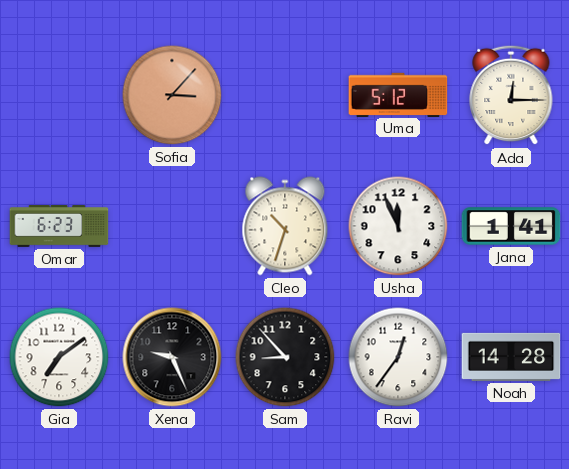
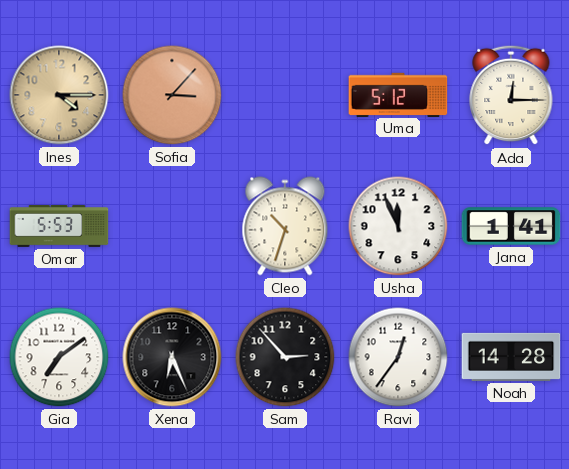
Ines: none -> 4:15 (59, 95)
Omar: 6:23 -> 5:53 (59, 226)
Xena: 9:26 -> 6:26 (172, 357)
Sam: 8:53 -> 2:53 (285, 357)
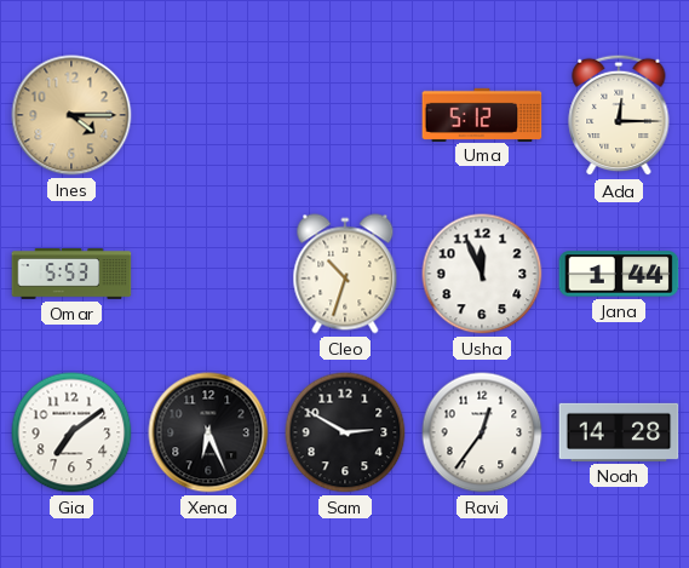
Sofia: 3:07 -> none (172, 95)
Jana: 1:41 -> 1:44 (619, 274)
Sam: 2:53 -> 2:50 (345, 432)
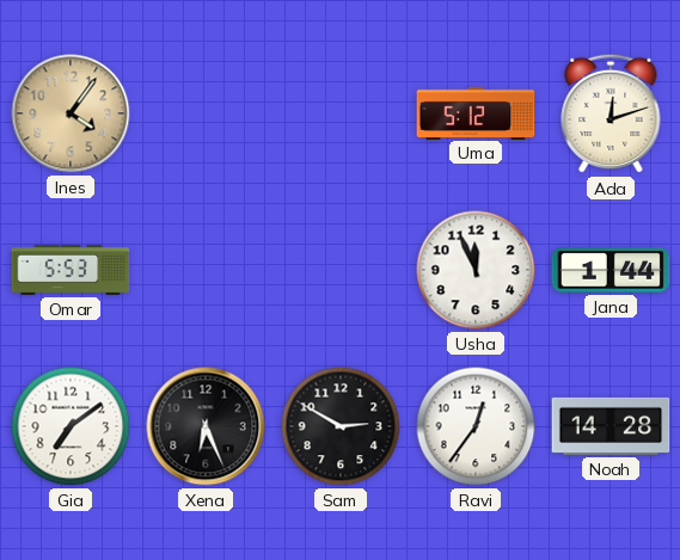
Ines: 4:15 -> 4:06 (71, 113)
Ada: 12:15 -> 12:12 (611, 113)
Cleo: 10:33 -> none (345, 274)
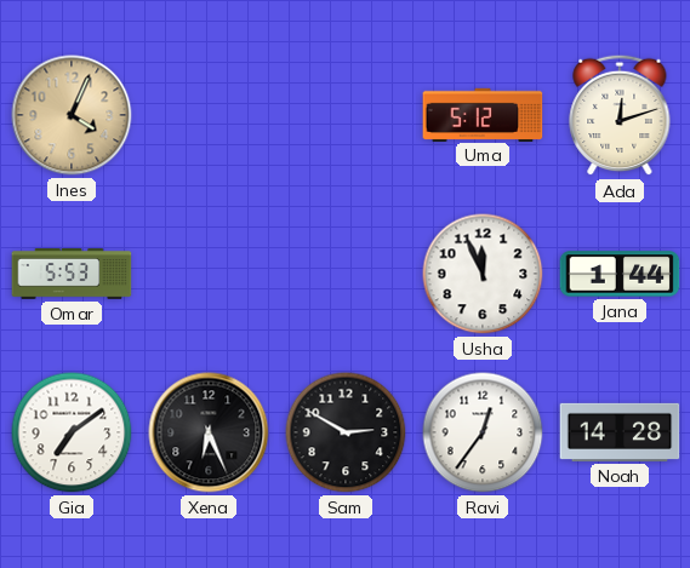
Ines: 4:06 -> 4:04 (72, 115)
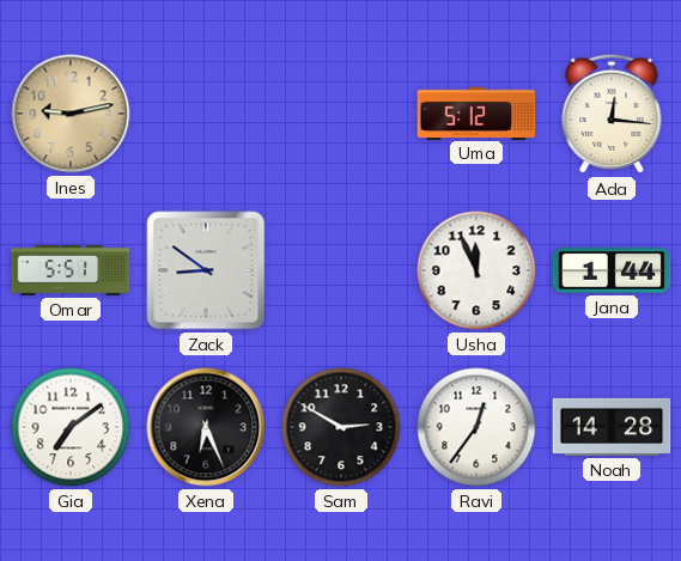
Ines: 4:04 -> 9:13 (71, 114)
Ada: 12:12 -> 12:16 (612, 114)
Omar: 5:53 -> 5:51 (71, 270)
Zack: none -> 8:51 (206, 270)
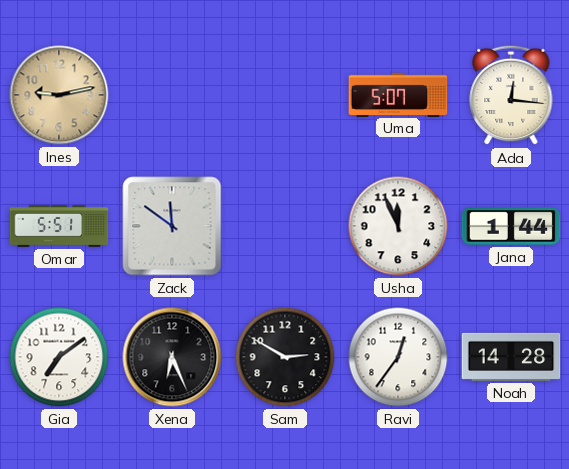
Uma: 5:12 -> 5:07 (398, 94)
Zack: 8:51 -> 11:51 (172, 226)
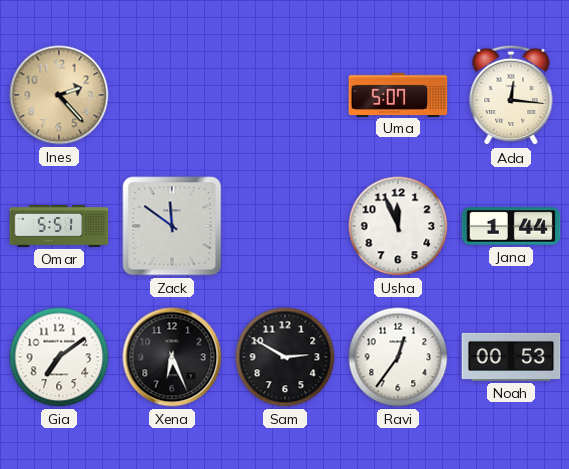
Ines: 9:13 -> 2:23 (59, 95)
Noah: 14:28 -> 00:53 (511, 357)
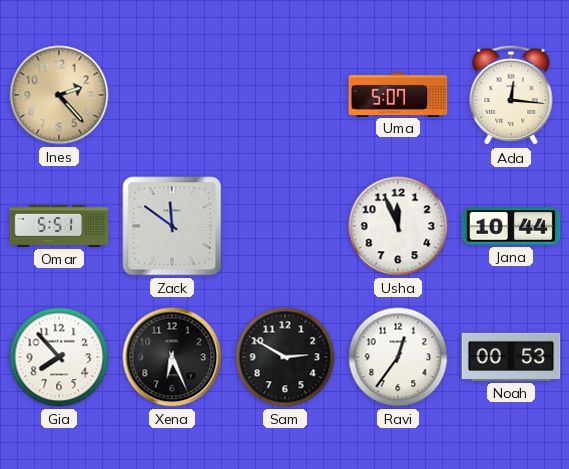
Jana: 1:44 -> 10:44 (511, 226)
Gia: 7:09 -> 7:53 (59, 357)
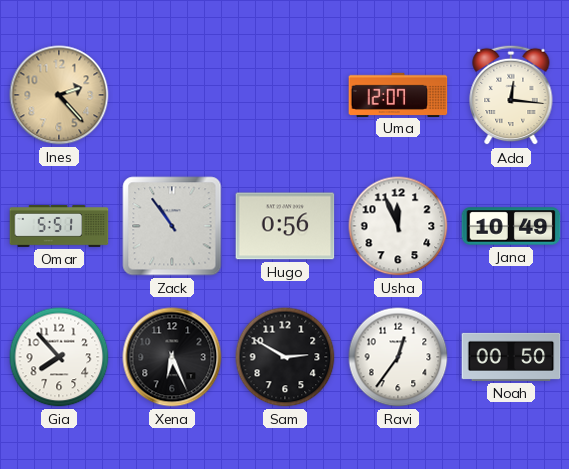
Uma: 5:07 -> 12:07 (398, 94)
Zack: 11:51 -> 10:54 (172, 226)
Hugo: none -> 0:56 (285, 226)
Jana: 10:44 -> 10:49 (511, 226)
Noah: 00:53 -> 00:50 (511, 357)
